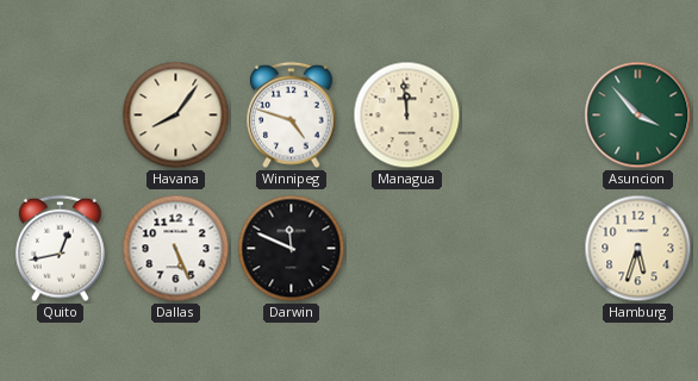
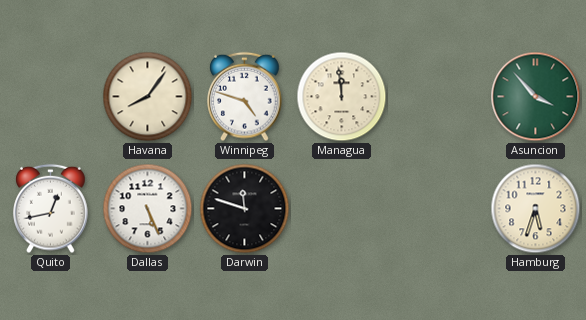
Darwin: 11:49 -> 11:48 (245, 209)
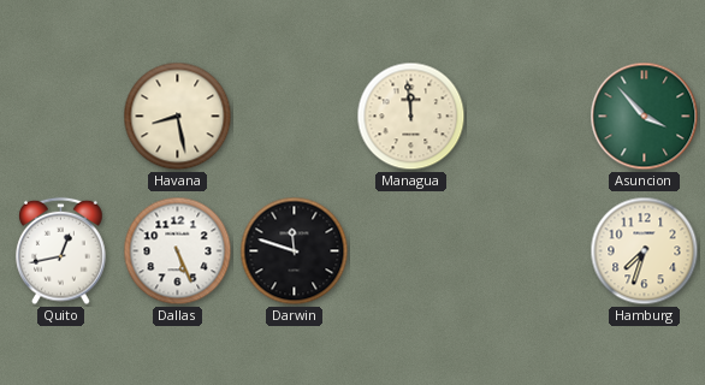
Havana: 8:06 -> 8:28 (178, 117)
Winnipeg: 4:48 -> none (245, 97)
Hamburg: 5:33 -> 7:33 (645, 251)
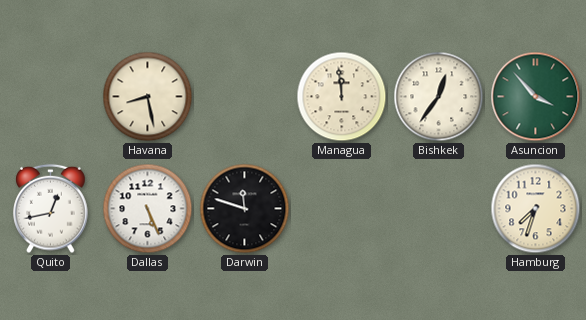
Bishkek: none -> 12:36 (439, 97)
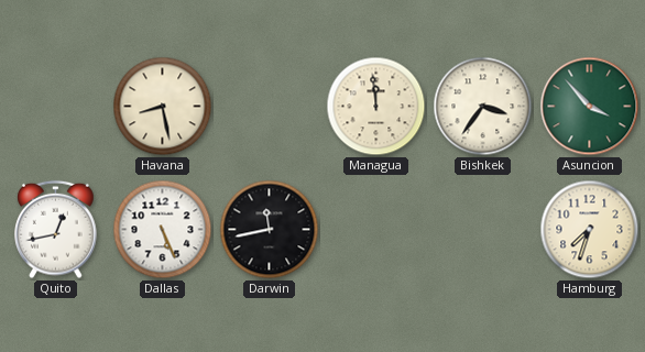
Bishkek: 12:36 -> 3:36 (483, 107)
Darwin: 11:48 -> 11:43 (270, 230)
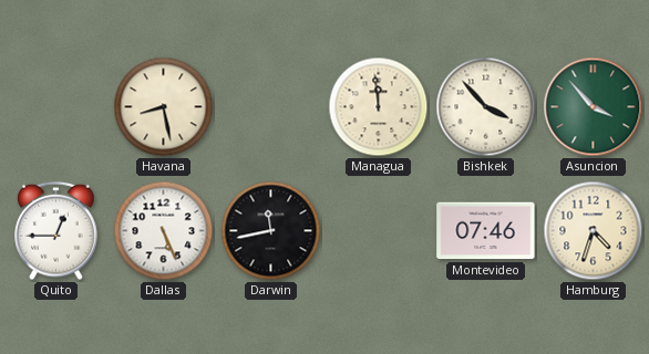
Bishkek: 3:36 -> 3:53 (486, 107)
Quito: 12:43 -> 12:45 (56, 231)
Montevideo: none -> 07:46 (486, 231)
Hamburg: 7:33 -> 4:33 (594, 231)
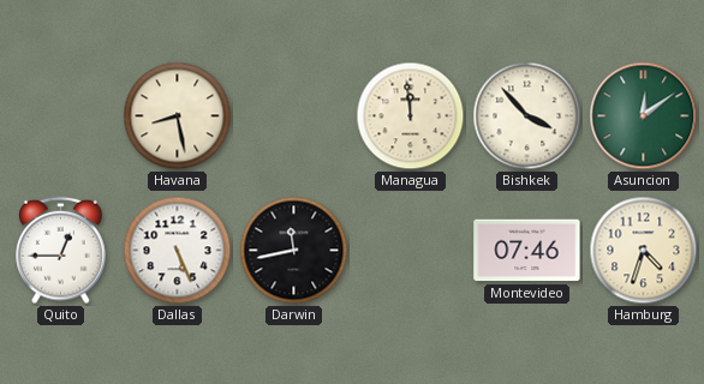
Asuncion: 3:53 -> 12:09 (644, 116)
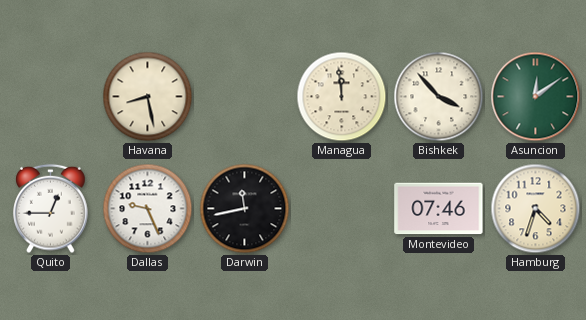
Dallas: 5:26 -> 9:26 (148, 209)
